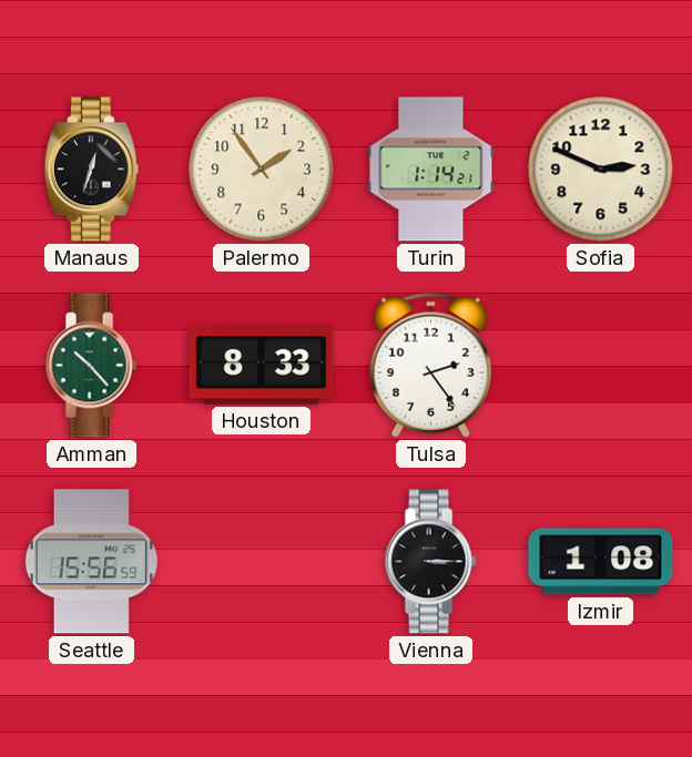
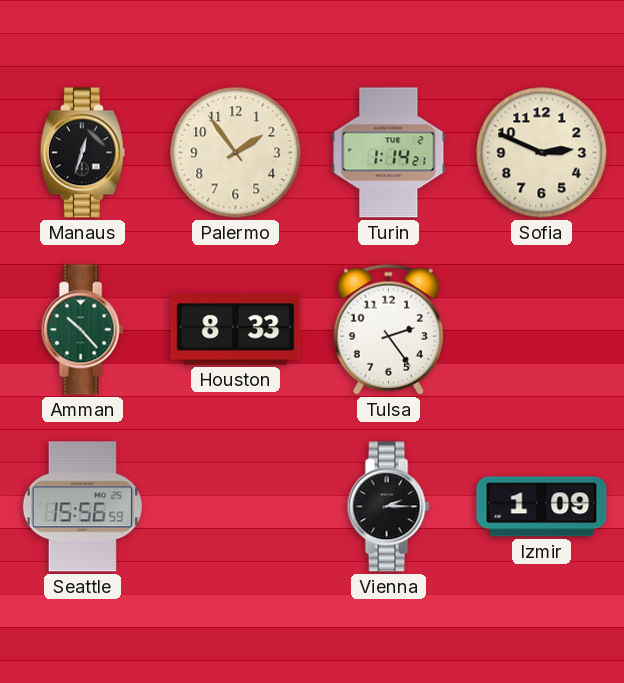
Vienna: 3:15 -> 2:15 (388, 507)
Izmir: 1:08 -> 1:09 (542, 507)
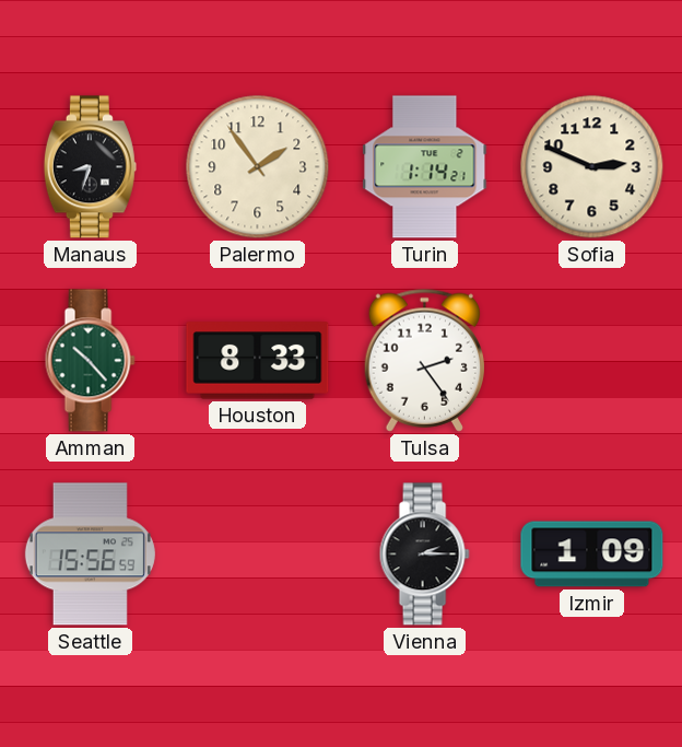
Manaus: 12:33 -> 8:33 (90, 167)
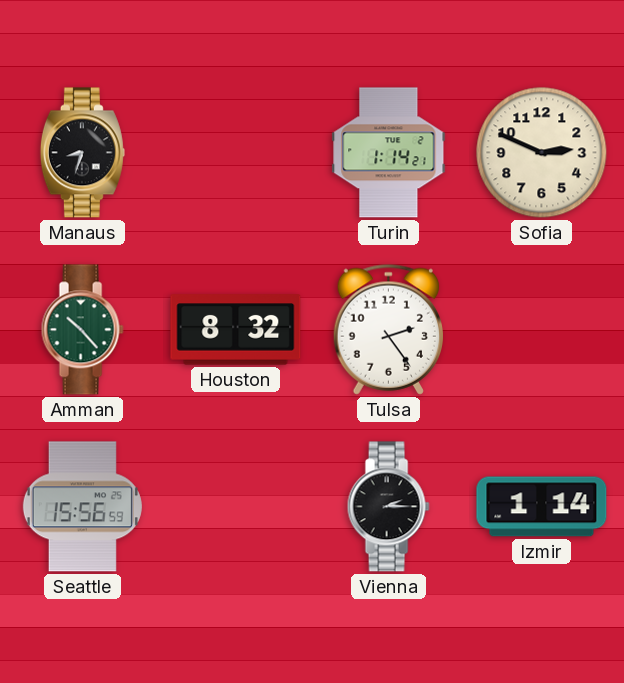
Palermo: 1:54 -> none (258, 167)
Houston: 8:33 -> 8:32 (236, 330)
Izmir: 1:09 -> 1:14 (542, 507)
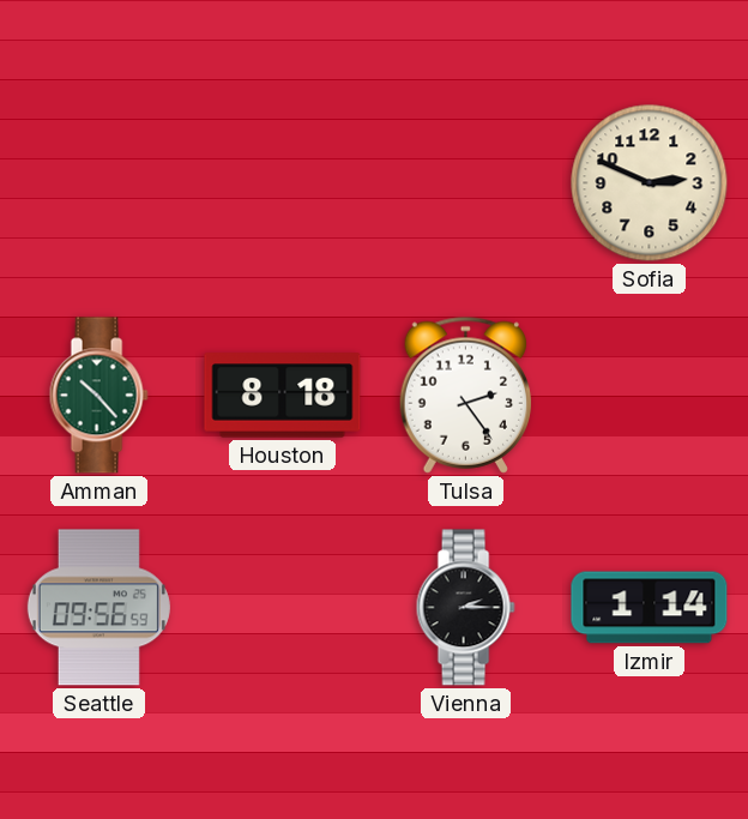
Manaus: 8:33 -> none (82, 153)
Turin: 1:14 -> none (389, 153)
Houston: 8:32 -> 8:18 (283, 396)
Seattle: 15:56 -> 09:56 (98, 608)
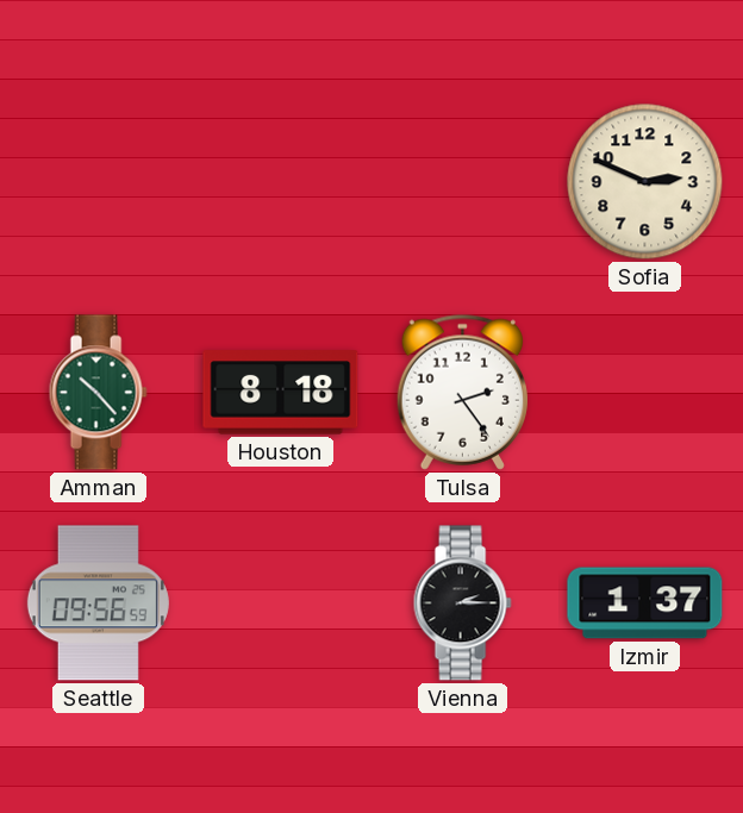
Izmir: 1:14 -> 1:37 (645, 604)
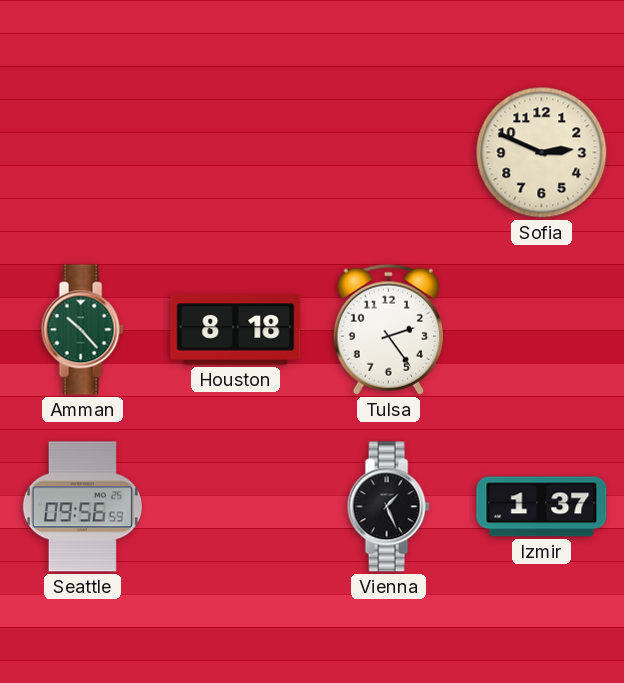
Vienna: 2:15 -> 1:26 (388, 507)
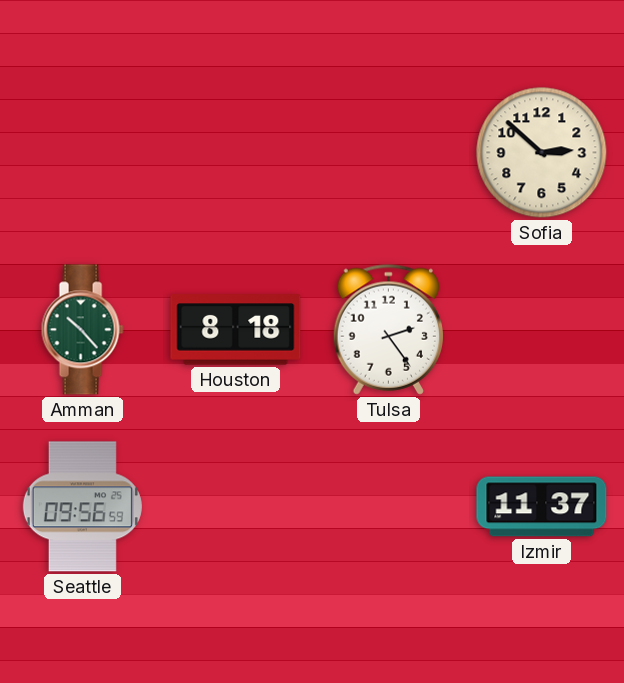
Sofia: 2:49 -> 2:52 (542, 153)
Vienna: 1:26 -> none (388, 507)
Izmir: 1:37 -> 11:37 (542, 507)
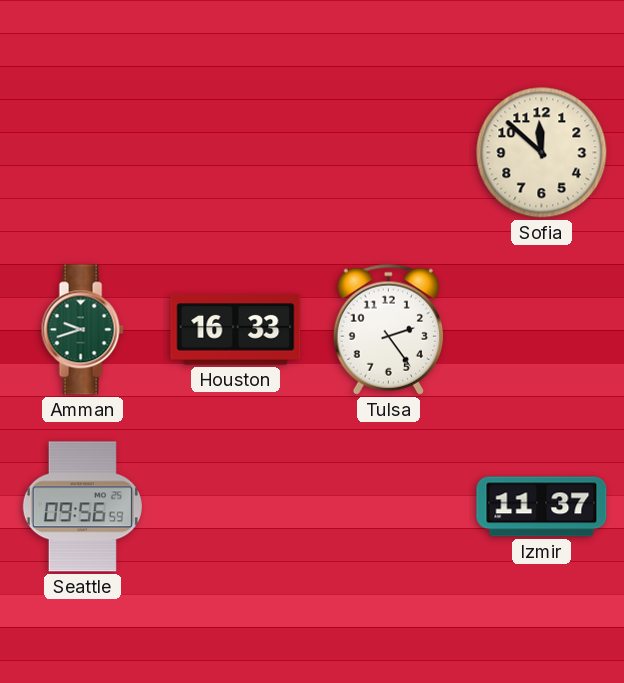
Sofia: 2:52 -> 11:52 (542, 153)
Amman: 10:23 -> 9:42 (82, 330)
Houston: 8:18 -> 16:33 (236, 330)
